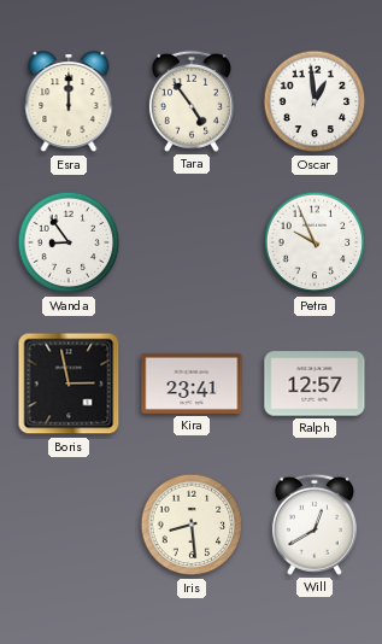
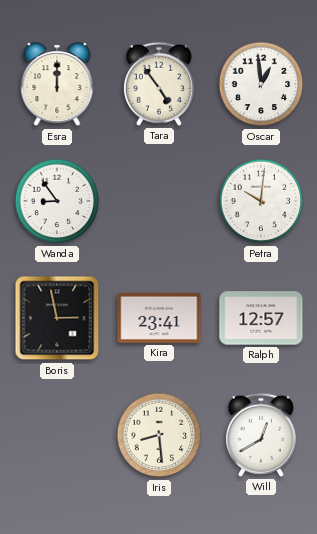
Petra: 9:56 -> 10:01 (261, 201)
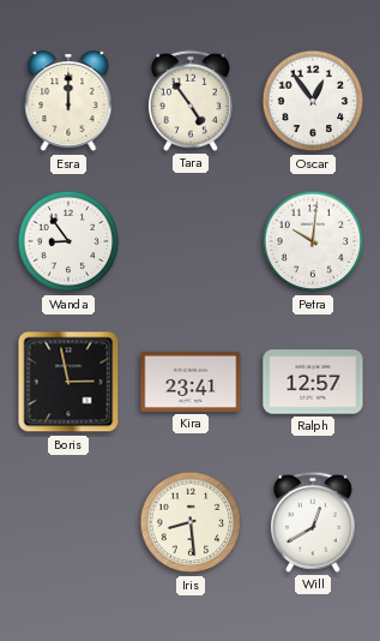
Oscar: 12:59 -> 12:54 (313, 101)
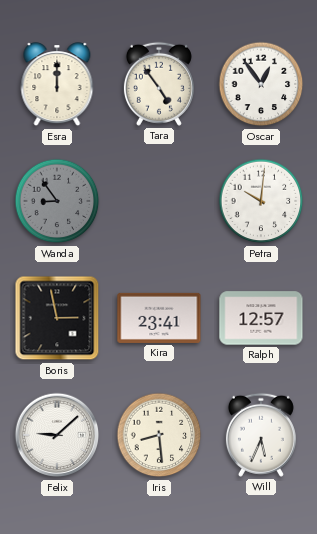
Wanda dial: white -> grey (57, 201)
Felix: none -> 9:08 (57, 435)
Will: 12:40 -> 5:34 (261, 435)
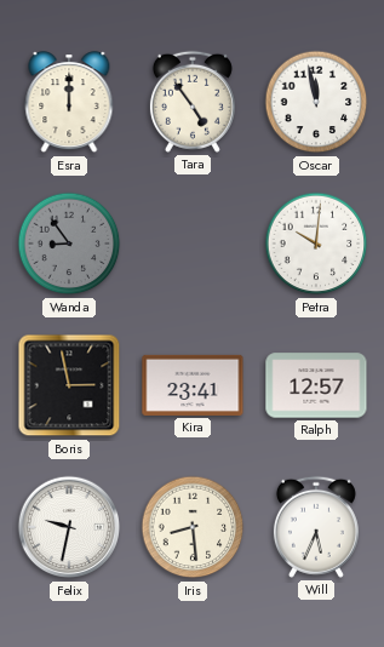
Oscar: 12:54 -> 11:58 (316, 102)
Felix: 9:08 -> 9:32 (69, 527)
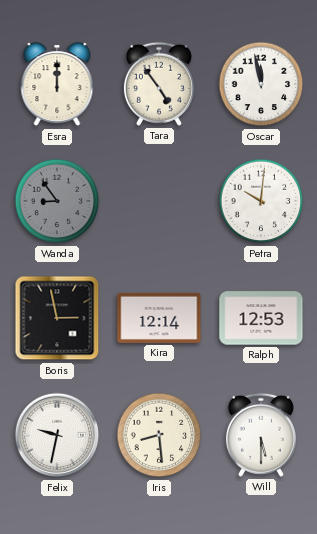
Kira: 23:41 -> 12:14 (159, 318)
Ralph: 12:57 -> 12:53 (261, 318)
Will: 5:34 -> 5:30 (261, 435)
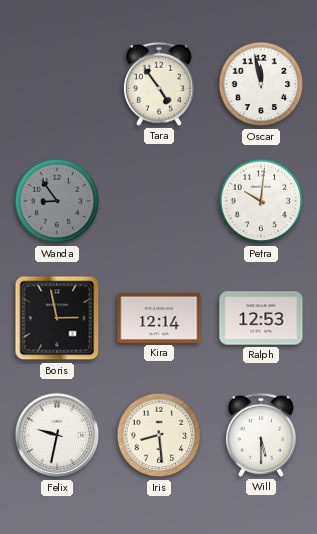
Esra: 12:00 -> none (57, 85)
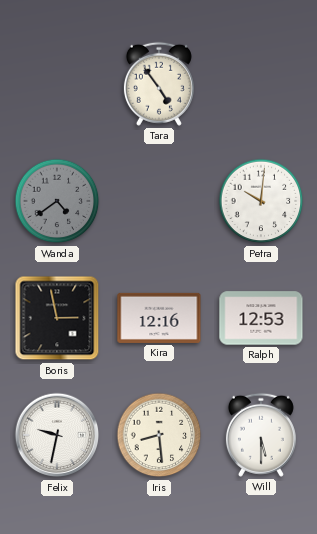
Oscar: 11:58 -> none (261, 84)
Wanda: 8:54 -> 4:39 (57, 201)
Kira: 12:14 -> 12:16 (159, 318)
